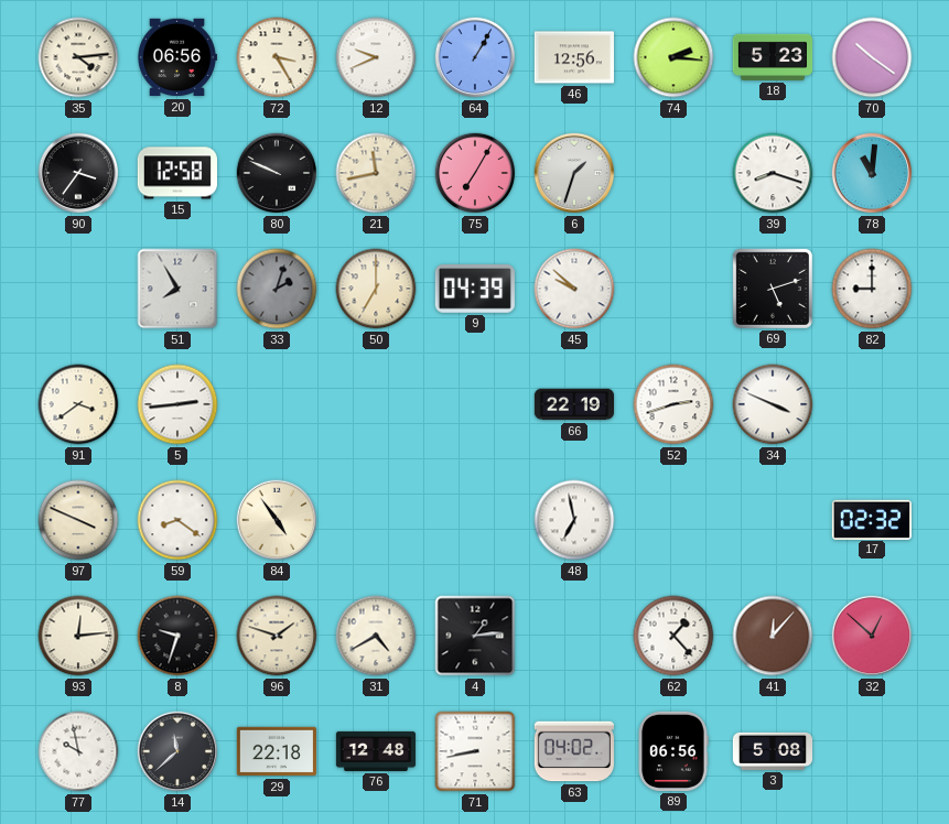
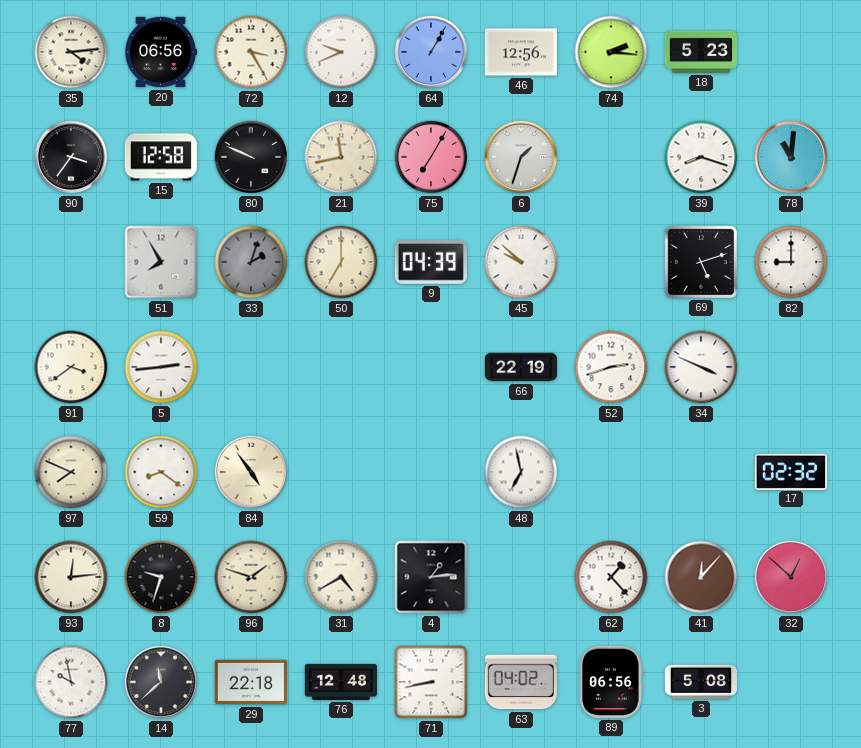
70: 10:21 -> none (872, 57)
97: 3:49 -> 7:49 (71, 472)
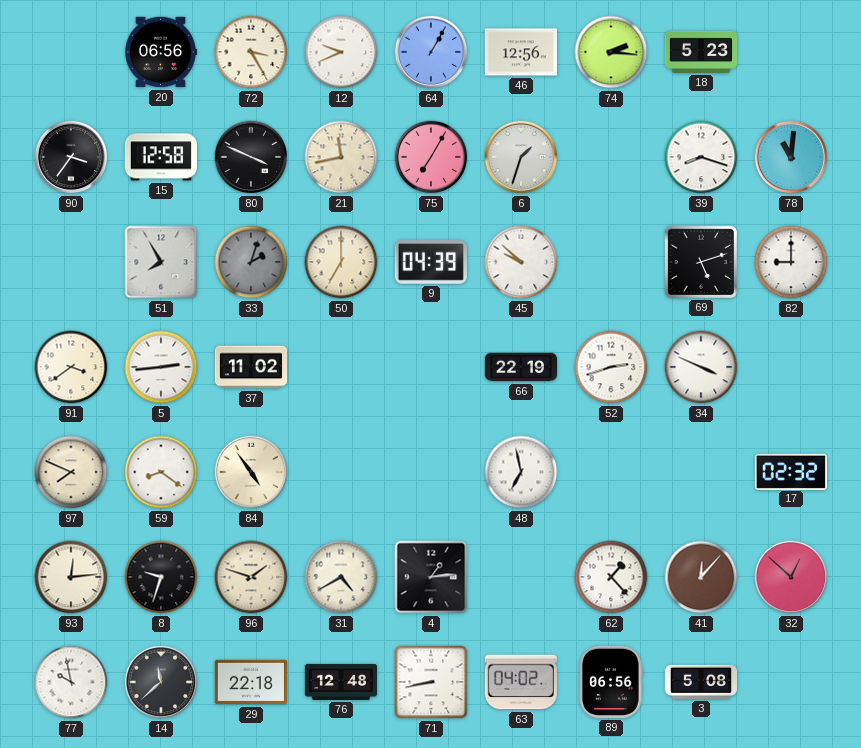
35: 4:14 -> none (71, 52)
80: 9:49 -> 3:49 (251, 157)
37: none -> 11:02 (250, 367)
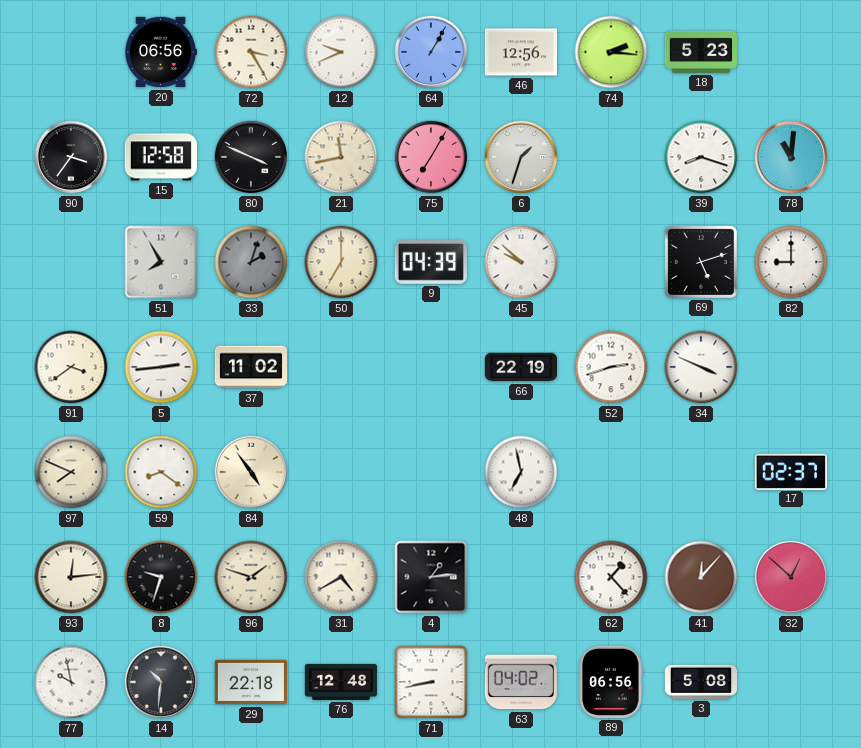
17: 02:32 -> 02:37 (791, 471)
14: 11:38 -> 10:31 (161, 682)
